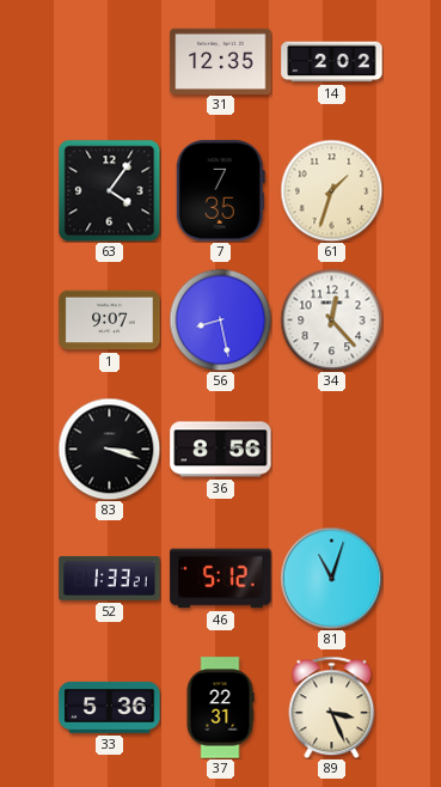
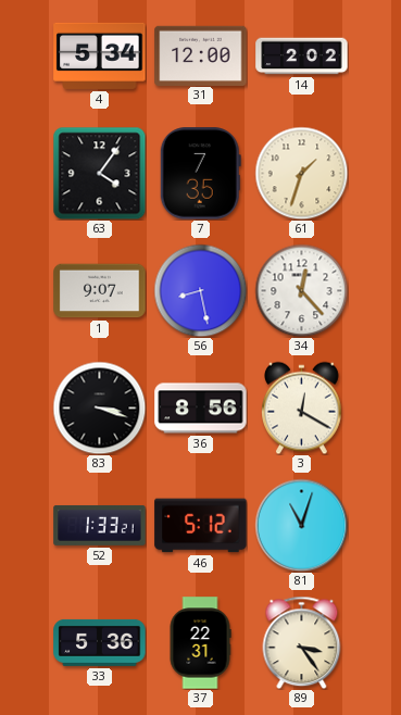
4: none -> 5:34 (100, 55)
31: 12:35 -> 12:00 (201, 55)
3: none -> 12:20 (302, 407)
89: 3:26 -> 3:24 (302, 642)
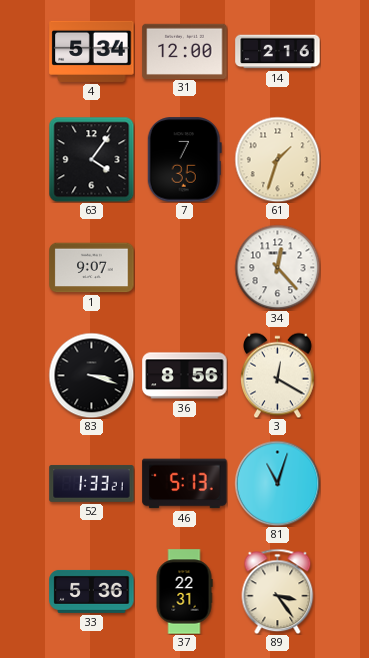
14: 2:02 -> 2:16 (278, 52)
56: 8:28 -> none (200, 290)
46: 5:12 -> 5:13 (185, 484)
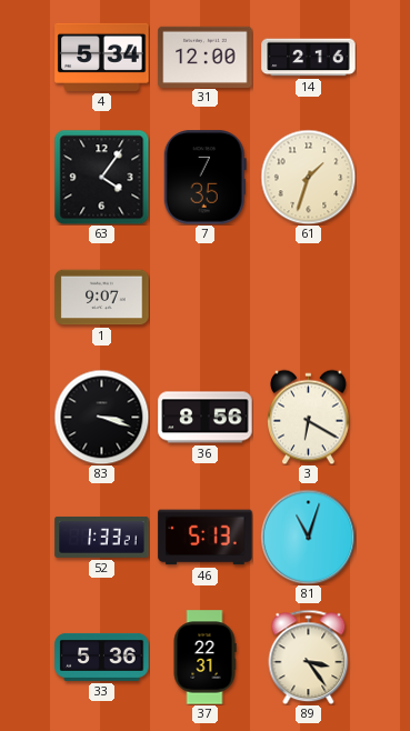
34: 12:23 -> none (277, 267)
3: 12:20 -> 6:20 (309, 417)
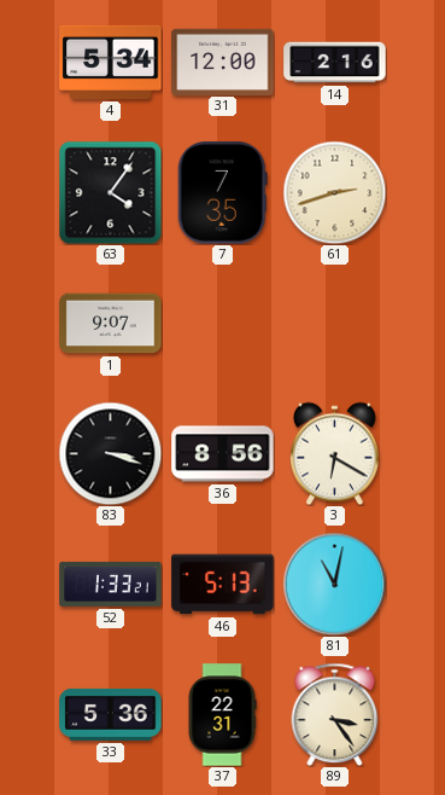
61: 1:33 -> 2:42 (334, 192)
81: 11:03 -> 11:02 (334, 584)
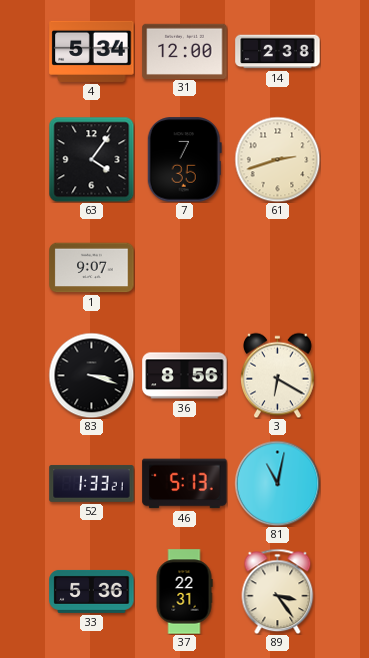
14: 2:16 -> 2:38 (278, 52)
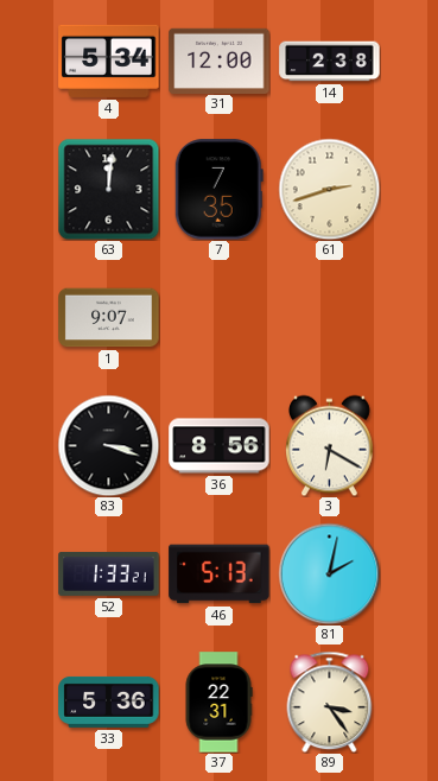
63: 4:06 -> 12:01 (108, 189)
81: 11:02 -> 2:02 (329, 573)
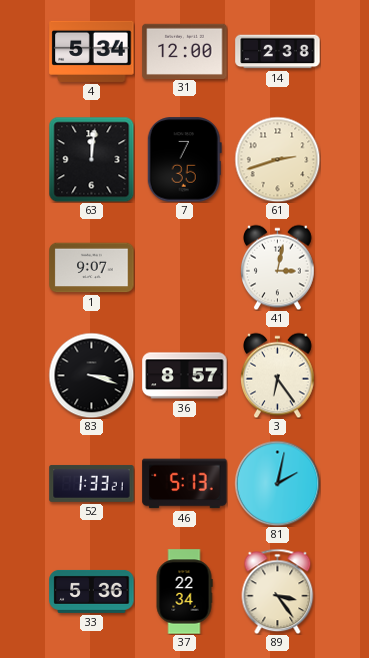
41: none -> 3:02 (278, 267)
36: 8:56 -> 8:57 (185, 376)
3: 6:20 -> 6:24 (278, 375)
37: 22:31 -> 22:34 (184, 592)
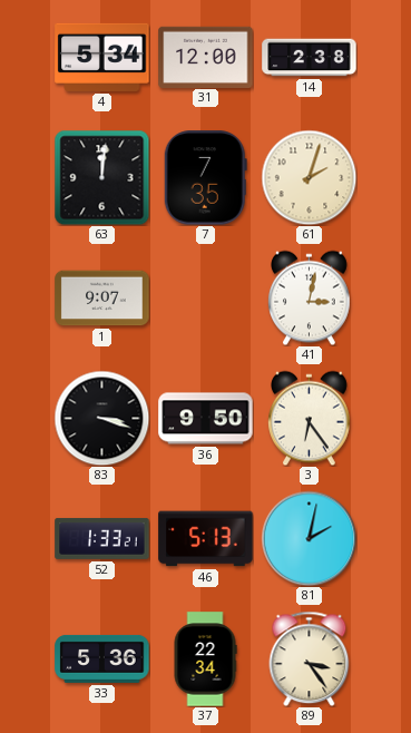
61: 2:42 -> 2:03 (309, 177)
36: 8:57 -> 9:50 (206, 419)
